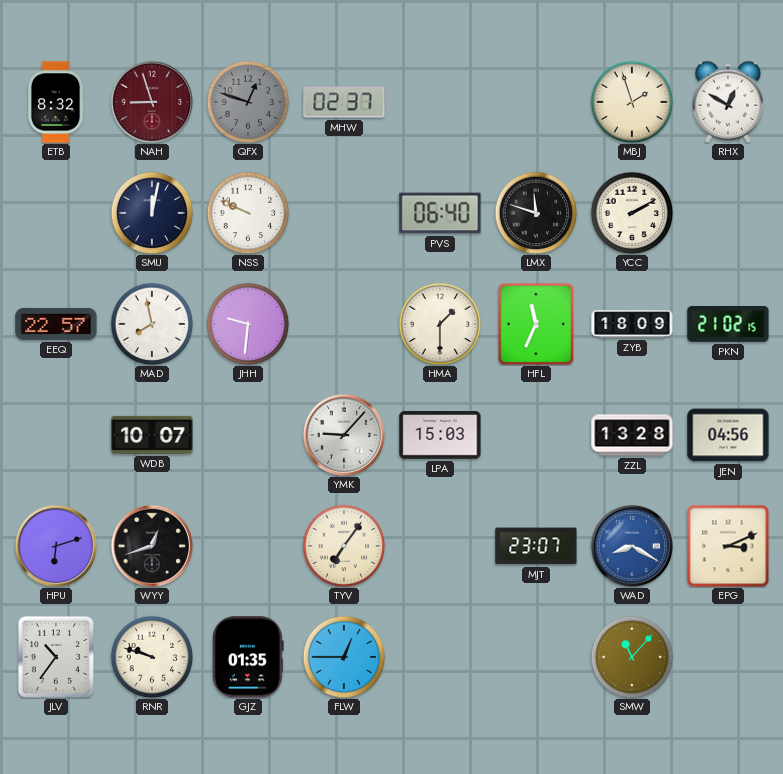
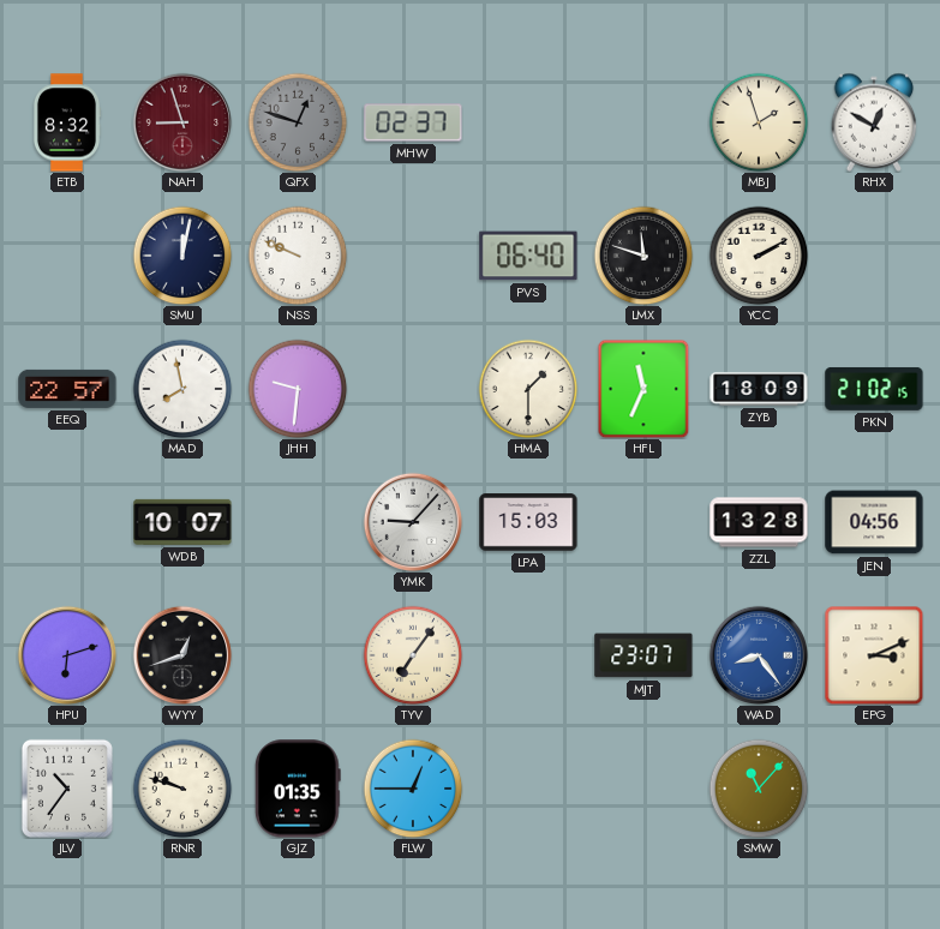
WAD: 8:20 -> 8:24 (759, 655)
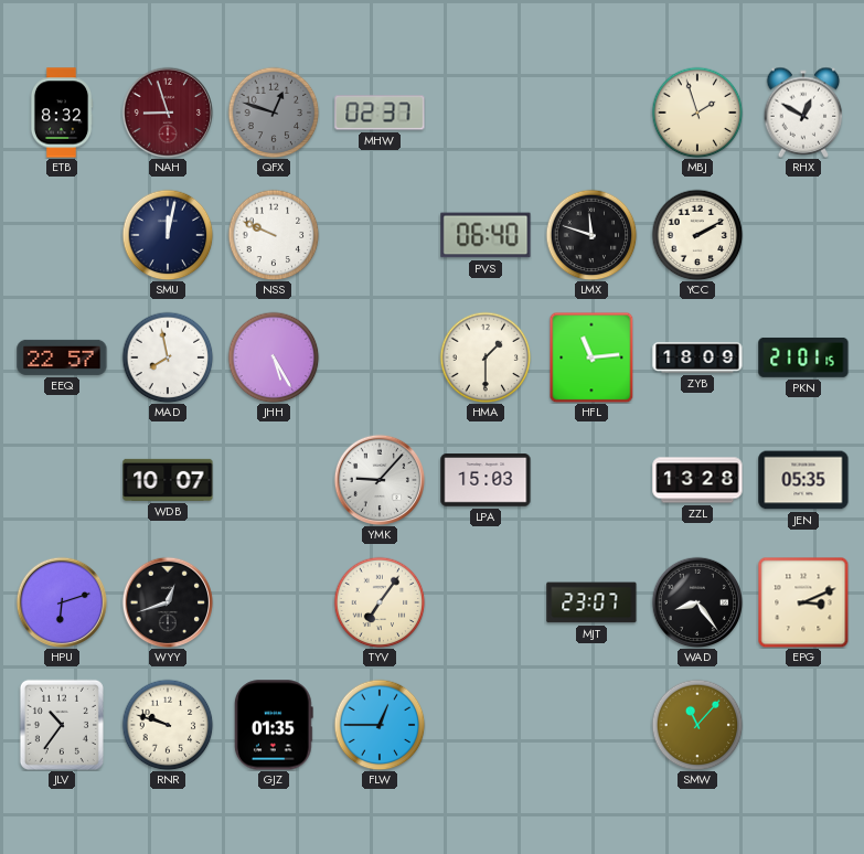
JHH: 9:31 -> 5:25 (274, 357)
HFL: 11:34 -> 11:14 (591, 357)
PKN: 21:02 -> 21:01 (803, 357)
JEN: 04:56 -> 05:35 (803, 480)
WAD dial: blue -> black (697, 602)
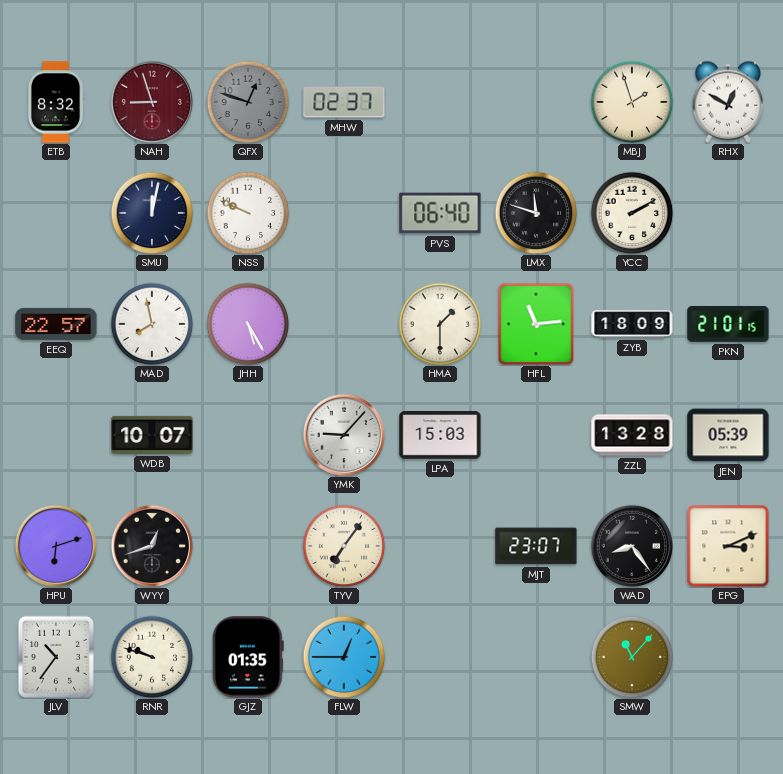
JEN: 05:35 -> 05:39 (728, 435)
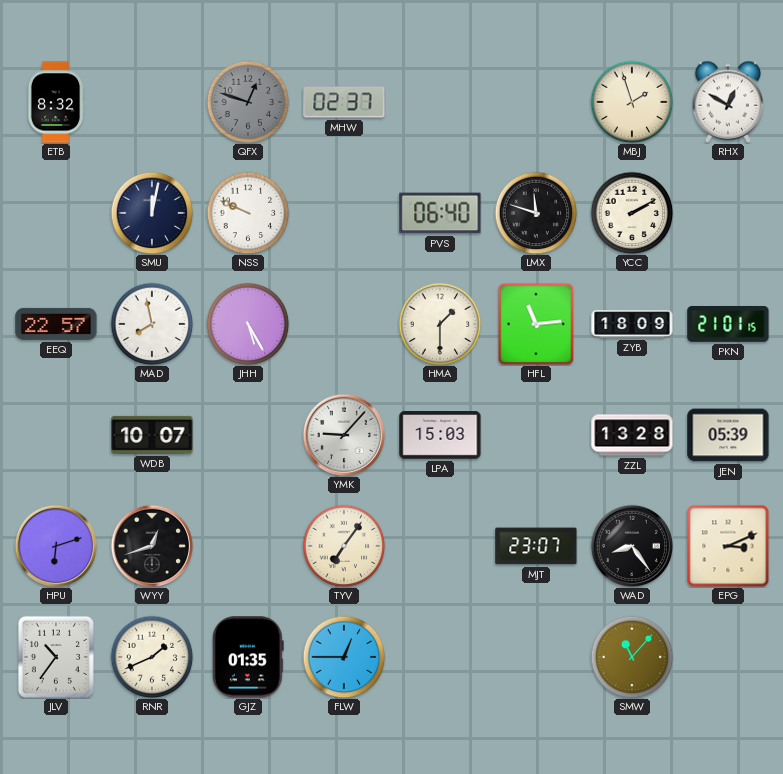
NAH: 8:57 -> none (152, 102)
RNR: 9:48 -> 1:41 (152, 657)
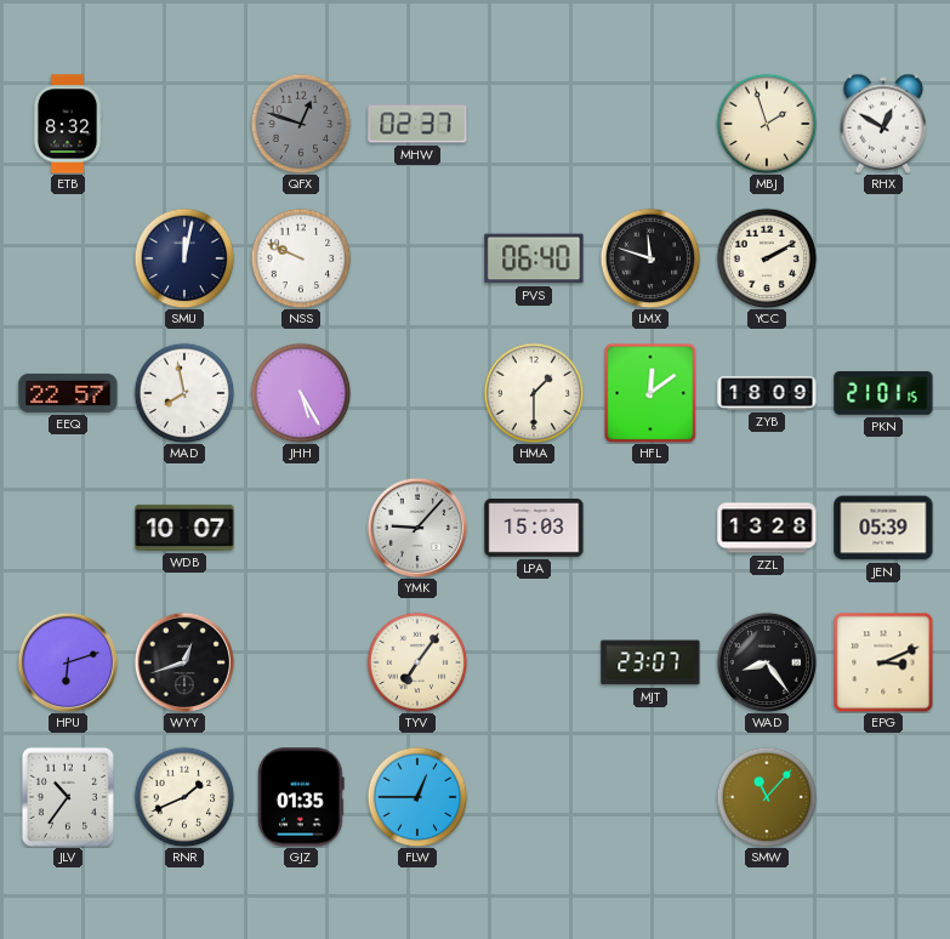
HFL: 11:14 -> 12:09 (650, 393)
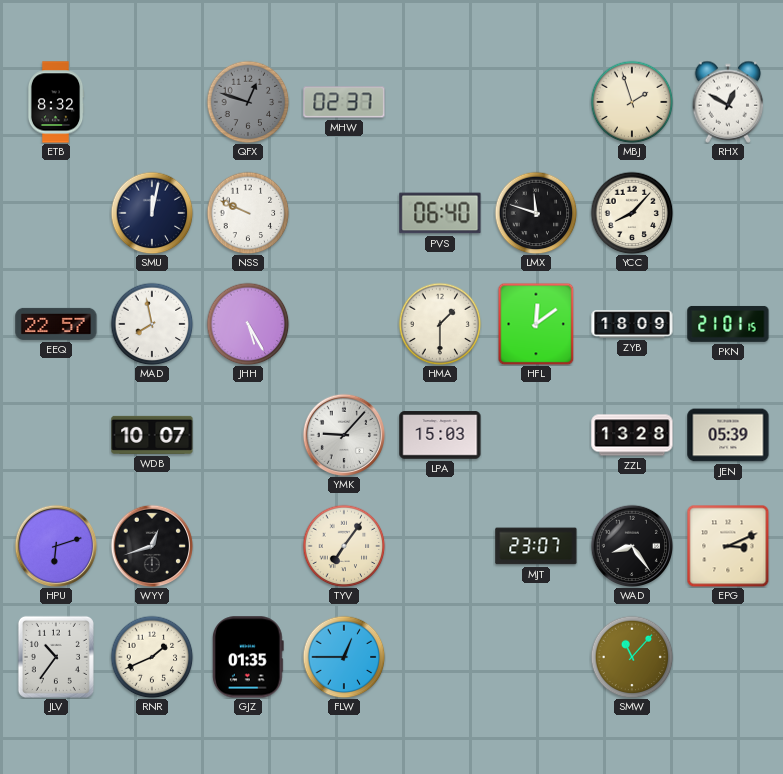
YCC: 2:10 -> 8:07 (632, 213)
